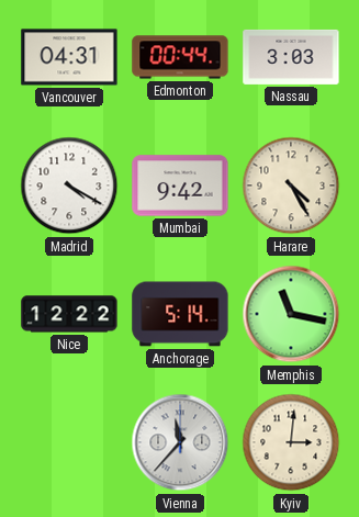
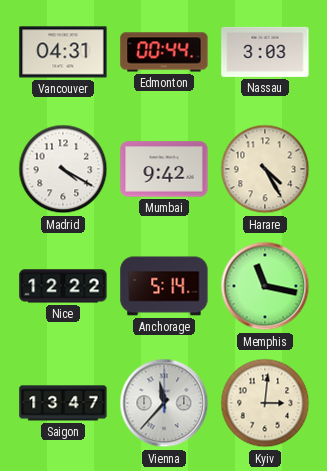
Saigon: none -> 13:47 (63, 403)
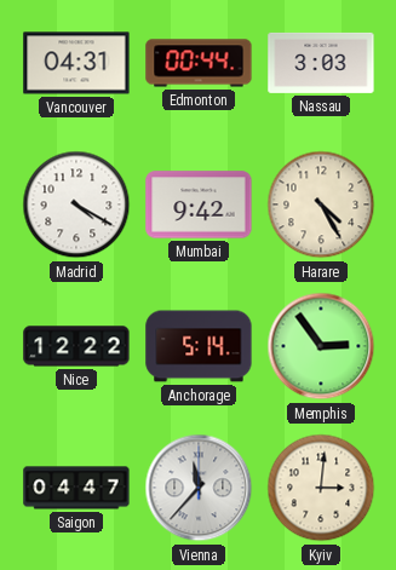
Memphis: 11:17 -> 2:54 (321, 346)
Saigon: 13:47 -> 04:47 (76, 488)
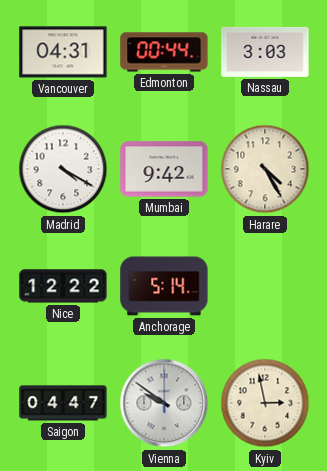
Memphis: 2:54 -> none (321, 346)
Vienna: 11:37 -> 9:51 (164, 403)
Kyiv: 3:01 -> 2:58 (265, 403)
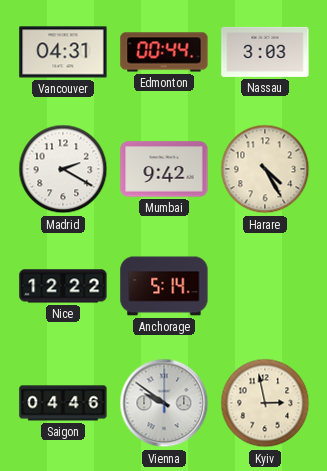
Madrid: 4:20 -> 2:20 (63, 169)
Saigon: 04:47 -> 04:46 (63, 403)
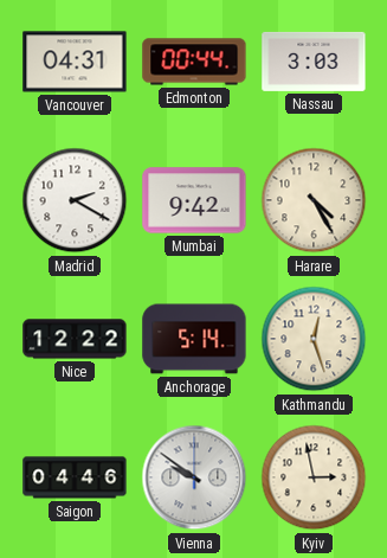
Kathmandu: none -> 12:27 (314, 339)
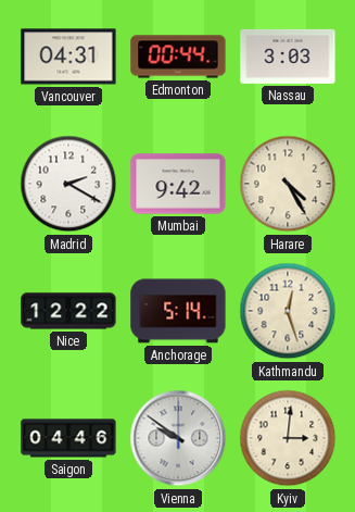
Kyiv: 2:58 -> 3:01 (288, 438)
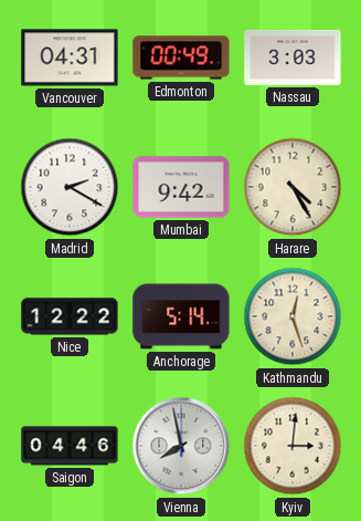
Edmonton: 00:44 -> 00:49 (181, 58)
Vienna: 9:51 -> 7:58 (181, 446)
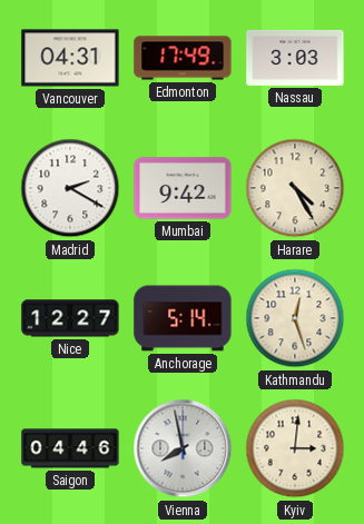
Edmonton: 00:49 -> 17:49 (183, 58)
Nice: 12:22 -> 12:27 (70, 318)
